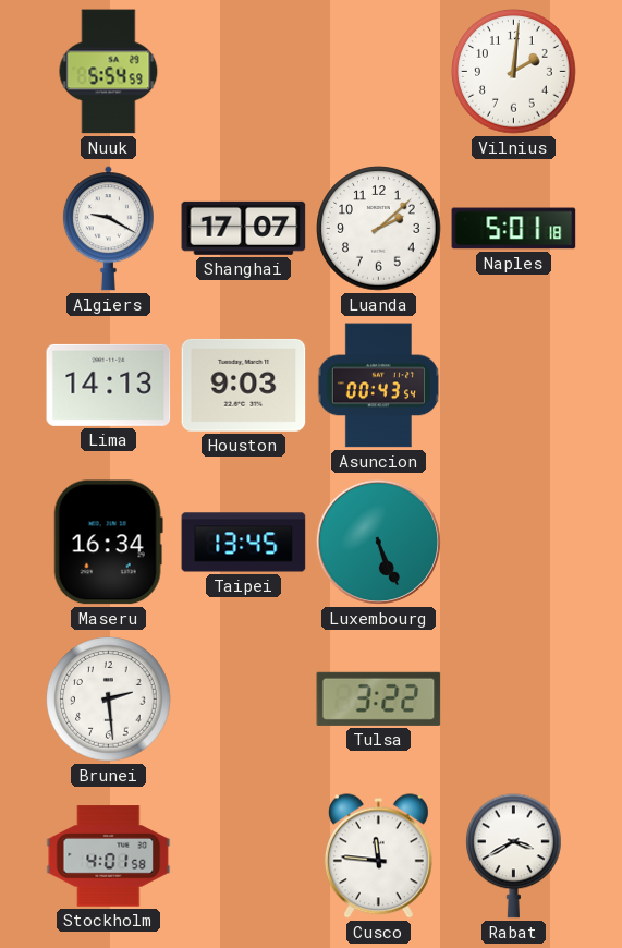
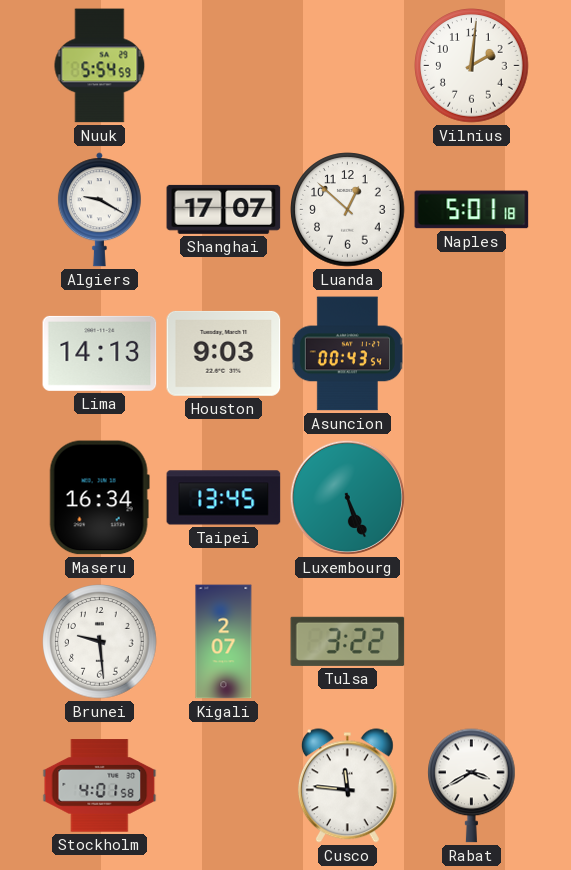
Luanda: 2:08 -> 12:52 (348, 210)
Brunei: 2:29 -> 9:29 (100, 642)
Kigali: none -> 2:07 (224, 642)
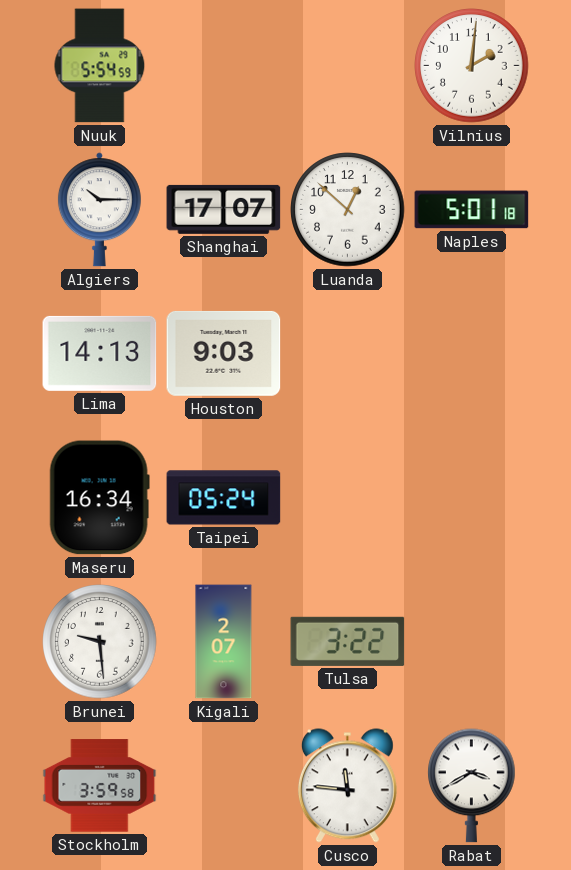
Algiers: 9:20 -> 10:15 (99, 210)
Asuncion: 00:43 -> none (347, 354)
Taipei: 13:45 -> 05:24 (224, 498)
Luxembourg: 5:26 -> none (347, 497)
Stockholm: 4:01 -> 3:59 (100, 786)
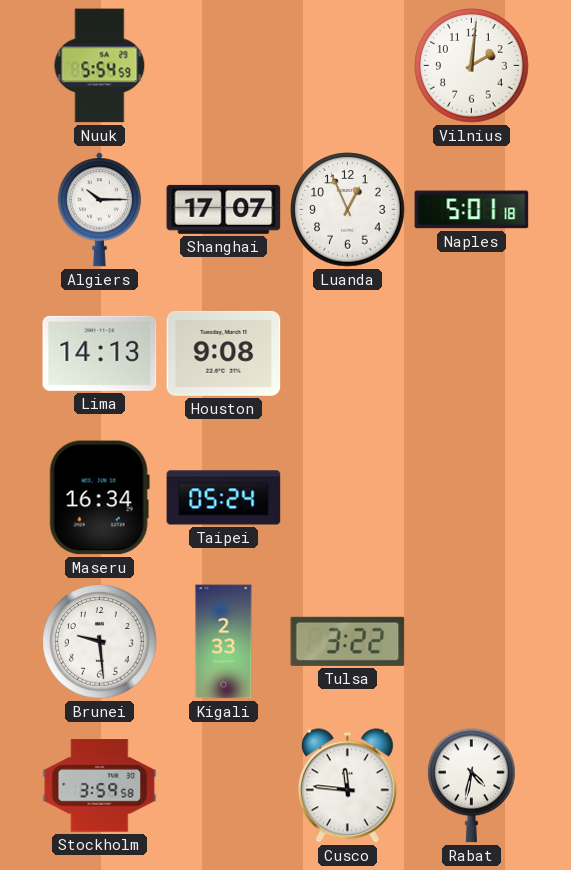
Luanda: 12:52 -> 12:56 (348, 210)
Houston: 9:03 -> 9:08 (224, 353)
Kigali: 2:07 -> 2:33 (224, 642)
Rabat: 3:40 -> 4:32 (472, 786)
